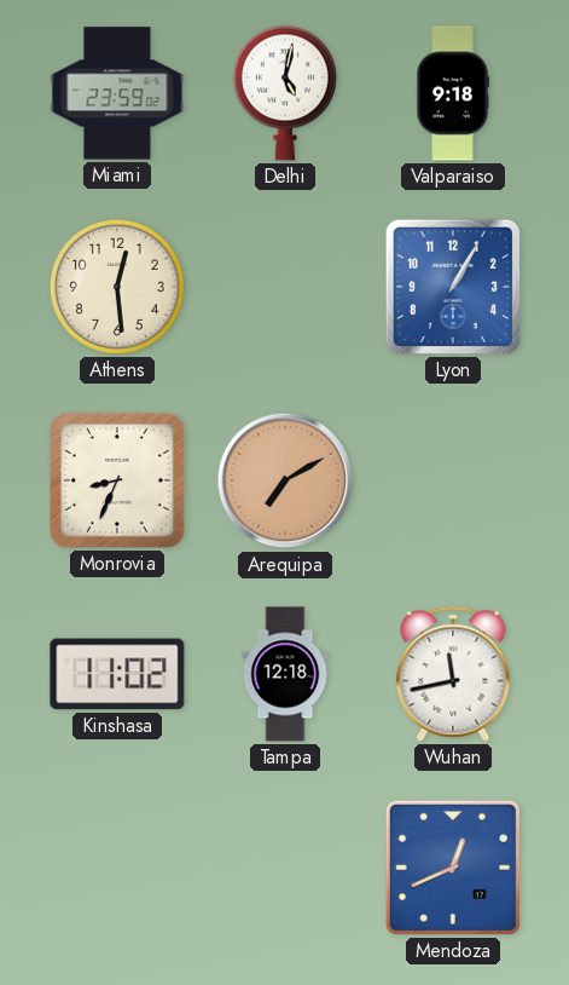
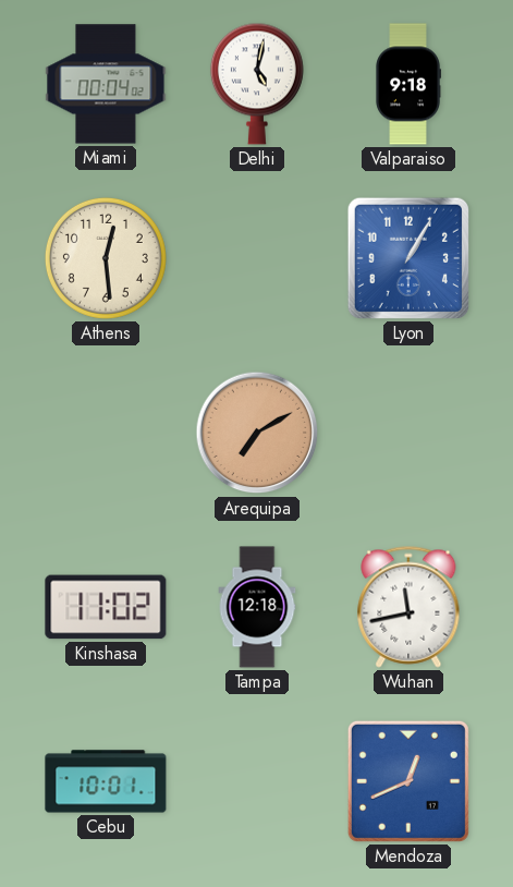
Miami: 23:59 -> 00:04 (106, 84)
Monrovia: 8:34 -> none (117, 480)
Cebu: none -> 10:01 (106, 781)
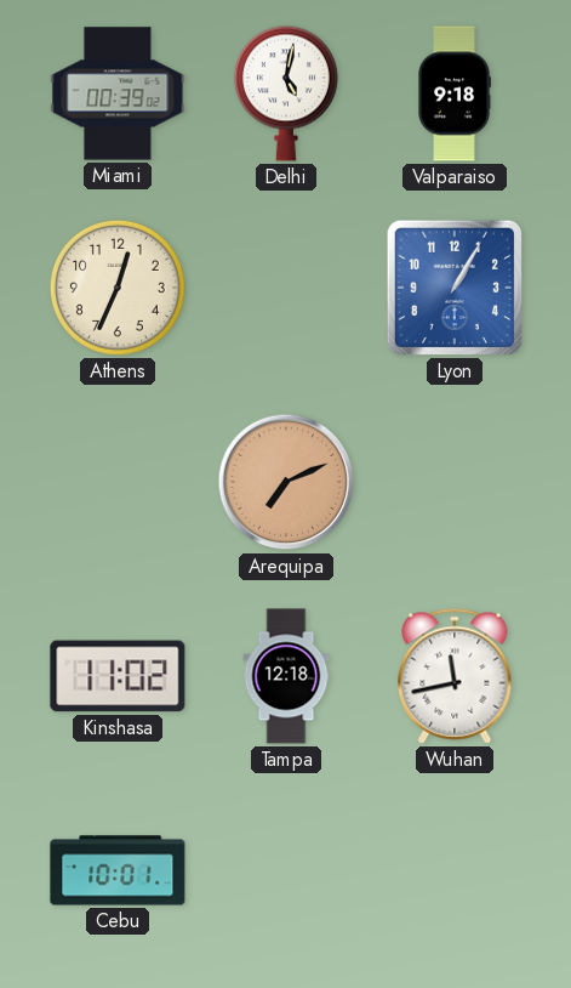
Miami: 00:04 -> 00:39 (118, 93)
Athens: 12:29 -> 12:34 (118, 288)
Arequipa: 7:10 -> 7:11 (286, 482)
Mendoza: 12:41 -> none (408, 781)
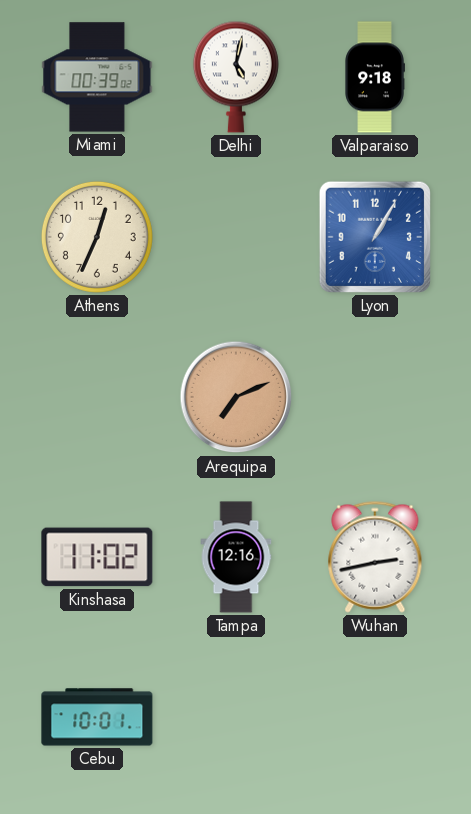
Tampa: 12:18 -> 12:16 (236, 557)
Wuhan: 11:43 -> 2:43 (375, 557)
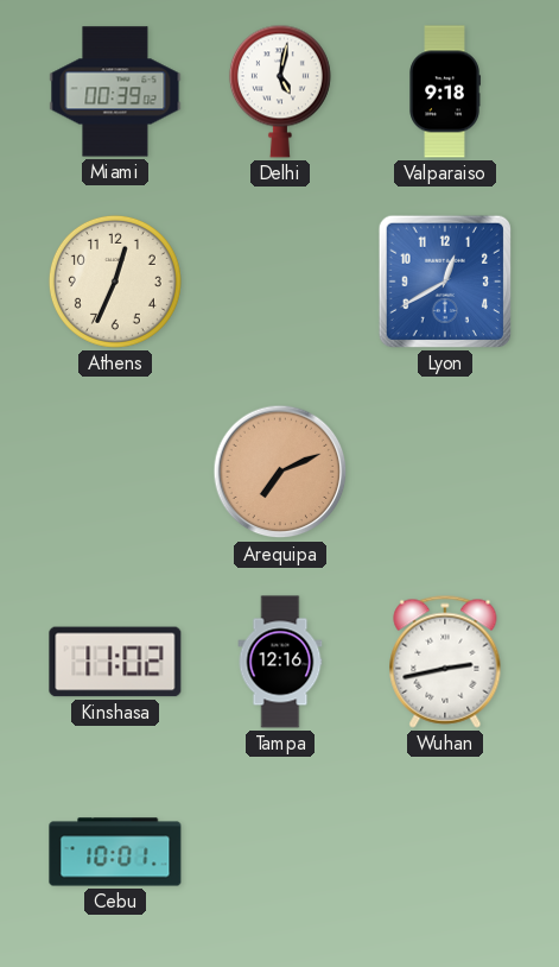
Lyon: 1:05 -> 12:40 (445, 282)
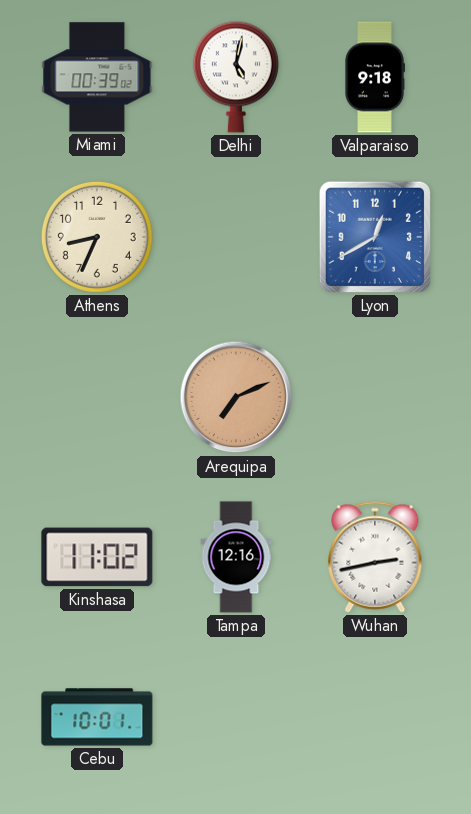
Athens: 12:34 -> 8:34 (97, 237)
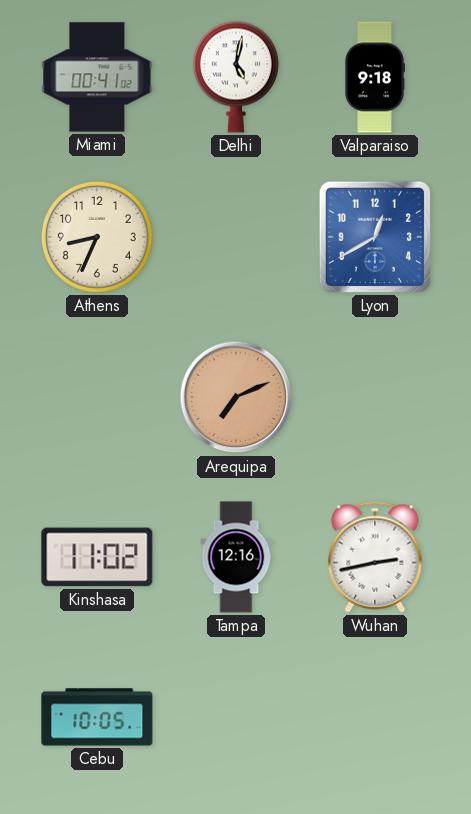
Miami: 00:39 -> 00:41 (97, 77)
Cebu: 10:01 -> 10:05 (97, 717)
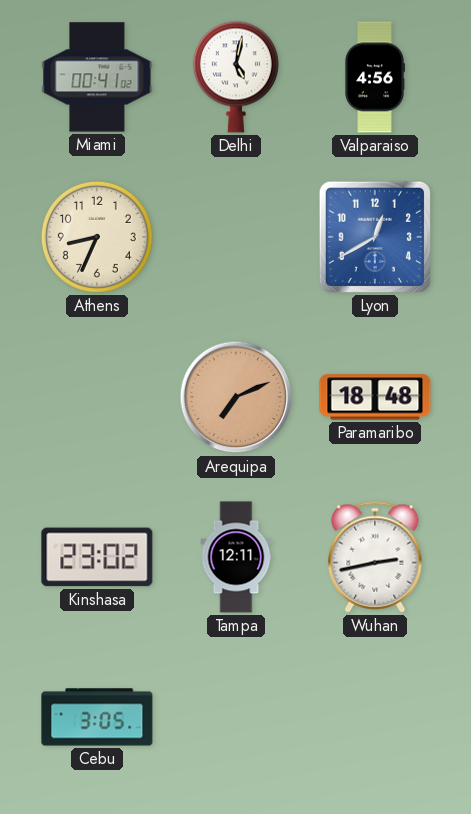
Valparaiso: 9:18 -> 4:56 (375, 77)
Paramaribo: none -> 18:48 (375, 397)
Kinshasa: 11:02 -> 23:02 (97, 557)
Tampa: 12:16 -> 12:11 (236, 557)
Cebu: 10:05 -> 3:05 (97, 717)
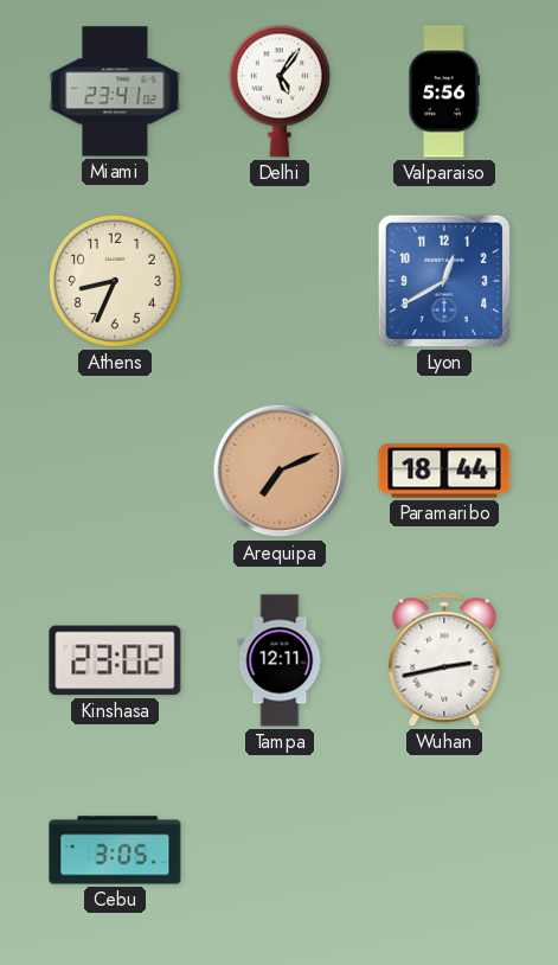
Miami: 00:41 -> 23:41 (115, 91)
Delhi: 5:02 -> 5:06 (280, 91)
Valparaiso: 4:56 -> 5:56 (444, 91)
Paramaribo: 18:48 -> 18:44 (444, 471)
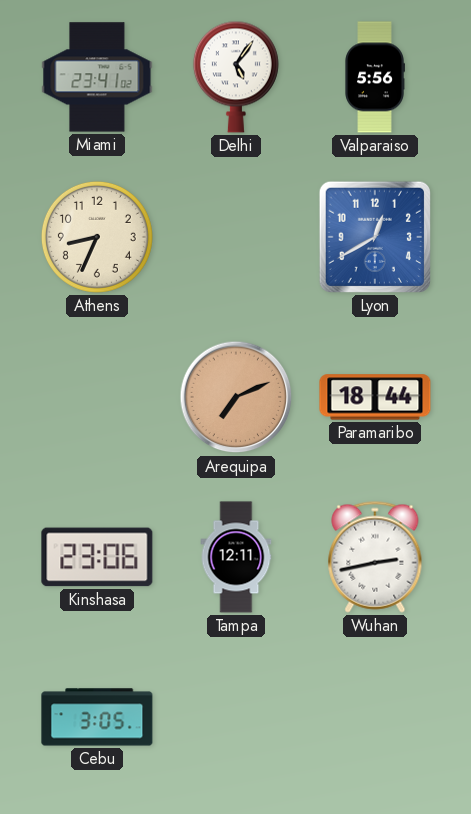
Kinshasa: 23:02 -> 23:06 (97, 557)
